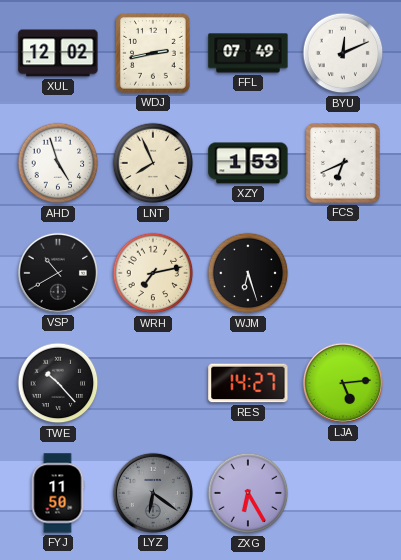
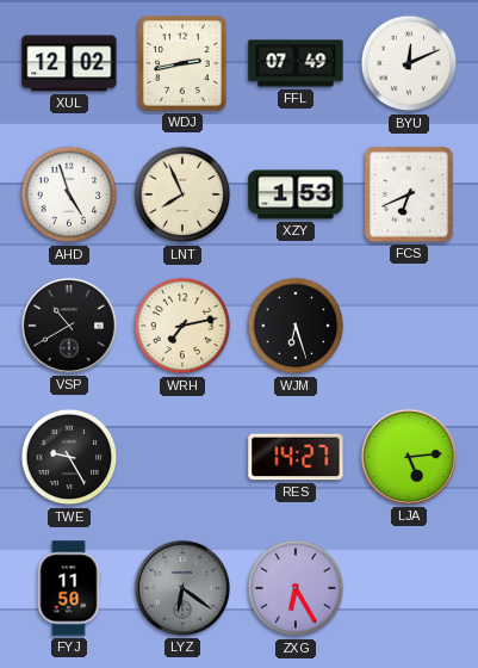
TWE: 10:23 -> 9:25 (69, 457)
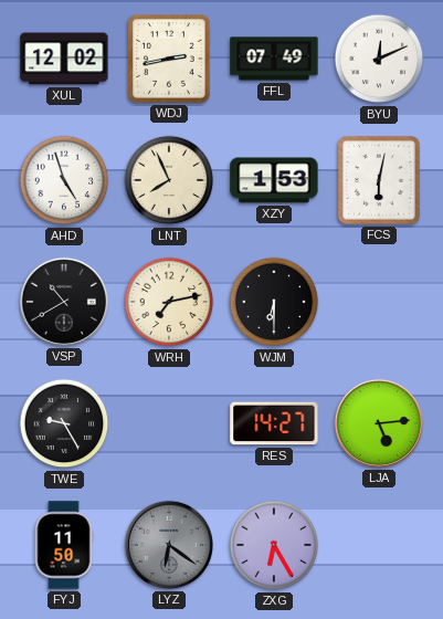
FCS: 6:41 -> 6:02 (380, 181)
WJM: 6:27 -> 6:30 (274, 302)
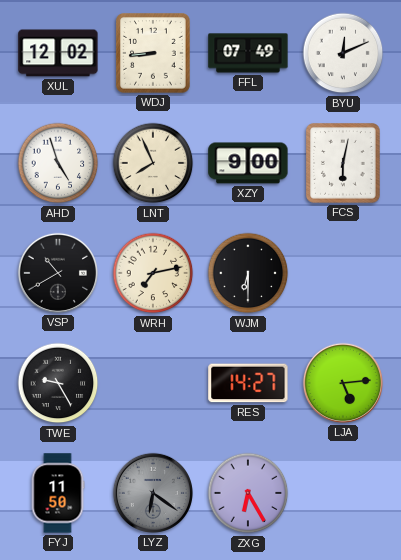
WDJ: 2:43 -> 8:44 (154, 54)
XZY: 1:53 -> 9:00 (248, 163)
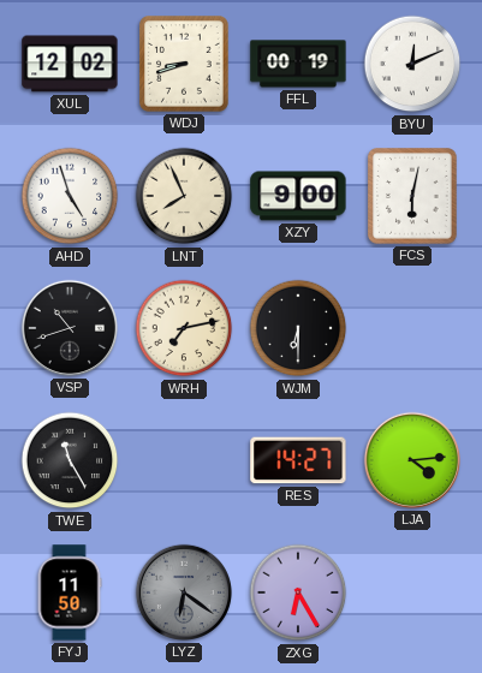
WDJ: 8:44 -> 8:42 (185, 65)
FFL: 07:49 -> 00:19 (298, 64)
VSP: 10:40 -> 10:42 (70, 328)
TWE: 9:25 -> 11:25 (70, 460)
LJA: 5:14 -> 4:14 (412, 460)
